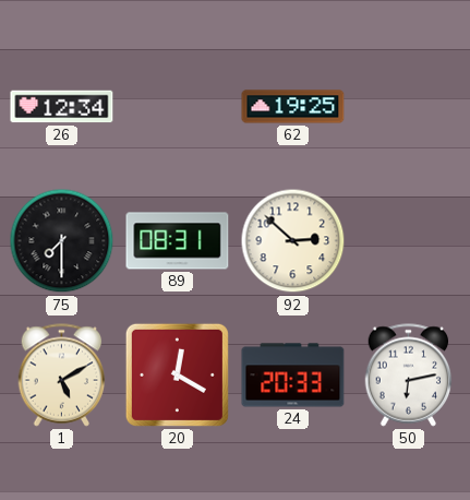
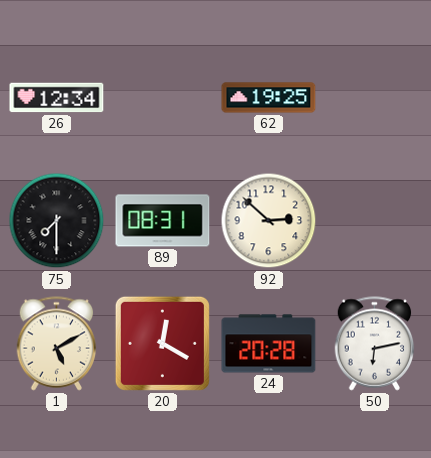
24: 20:33 -> 20:28 (269, 344)
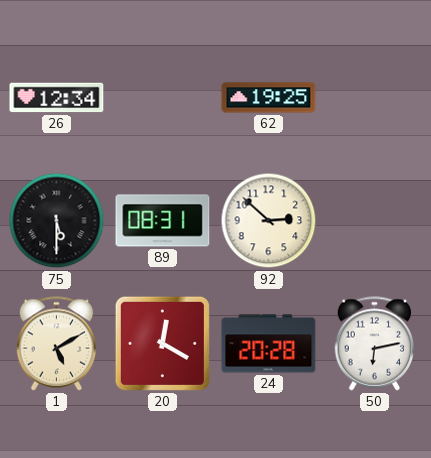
75: 7:30 -> 5:30 (57, 221)
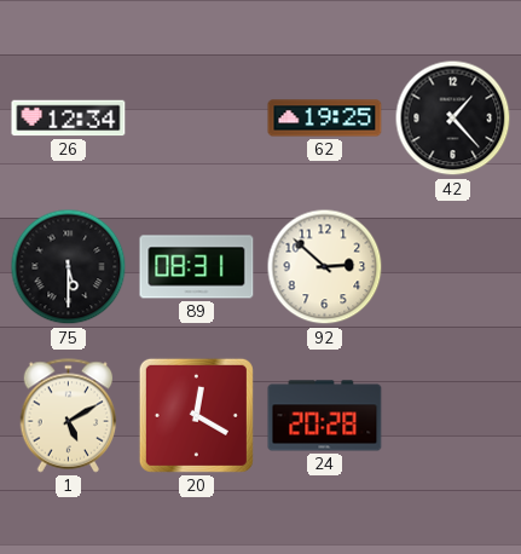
42: none -> 1:23 (453, 119)
50: 6:13 -> none (375, 344)
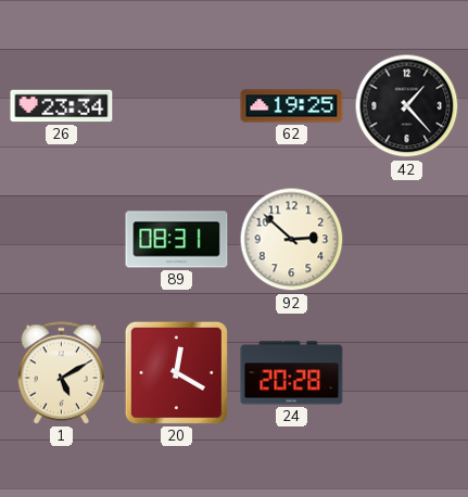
26: 12:34 -> 23:34 (62, 106)
75: 5:30 -> none (69, 267)
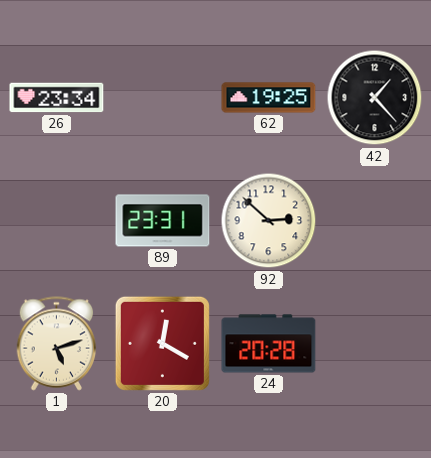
89: 08:31 -> 23:31 (163, 221)
1: 5:10 -> 5:12 (57, 344)
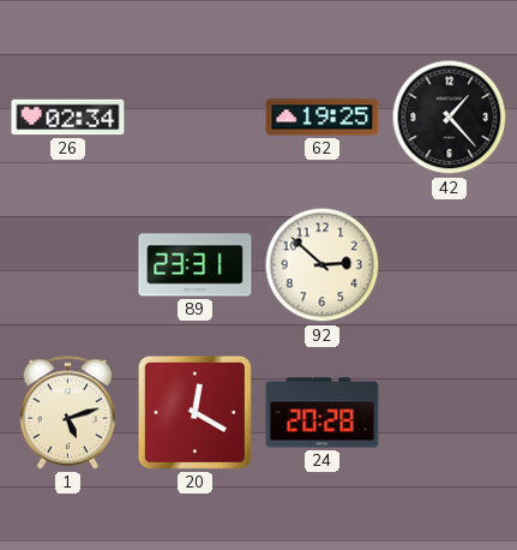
26: 23:34 -> 02:34 (68, 118)
